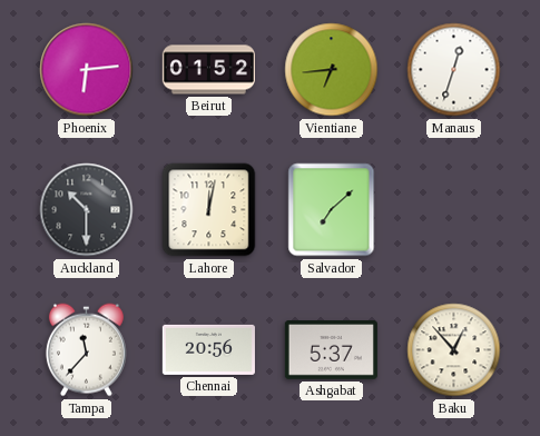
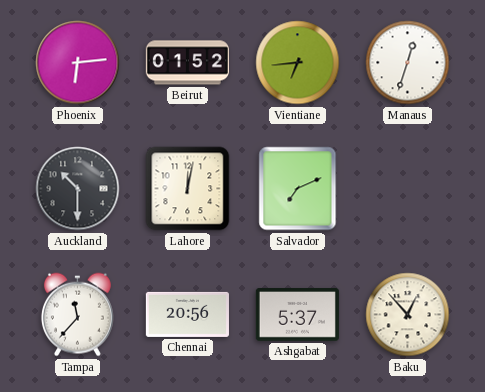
Salvador: 7:08 -> 7:11 (298, 189)
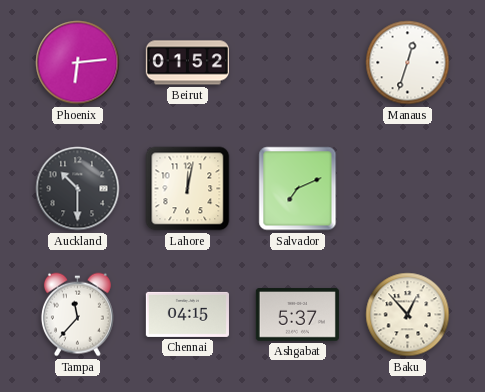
Vientiane: 6:44 -> none (298, 63)
Chennai: 20:56 -> 04:15 (187, 314)
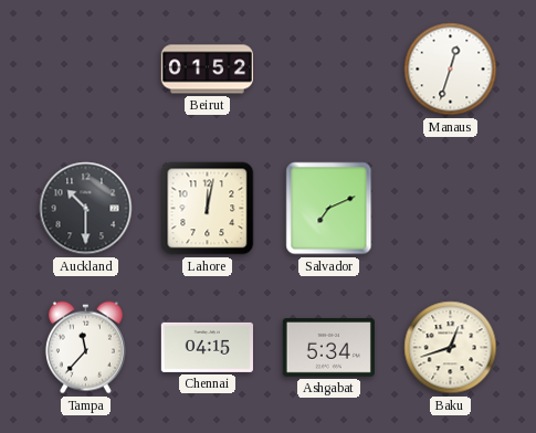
Phoenix: 6:14 -> none (78, 63)
Ashgabat: 5:37 -> 5:34 (328, 348)
Baku: 12:53 -> 12:42 (451, 348)
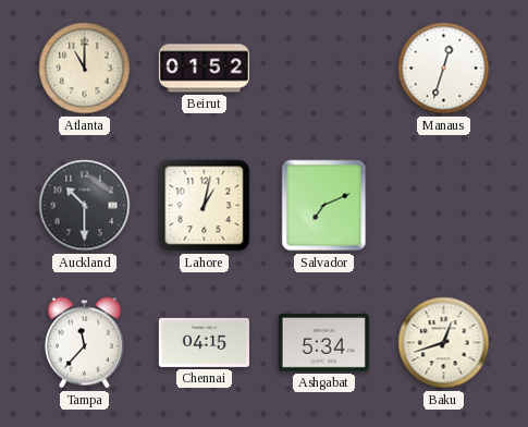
Atlanta: none -> 11:00 (85, 69)
Lahore: 12:02 -> 1:02 (205, 206)
